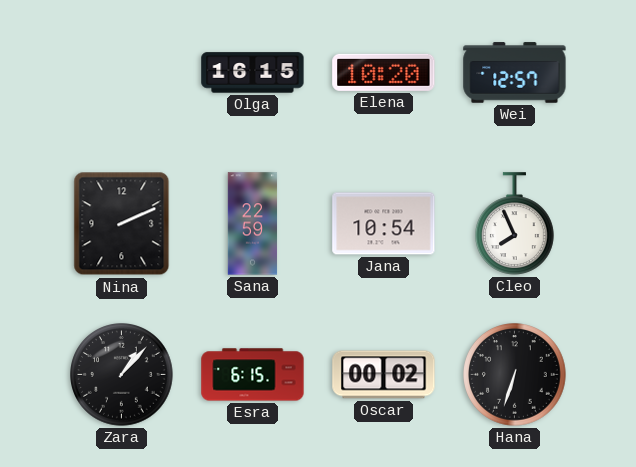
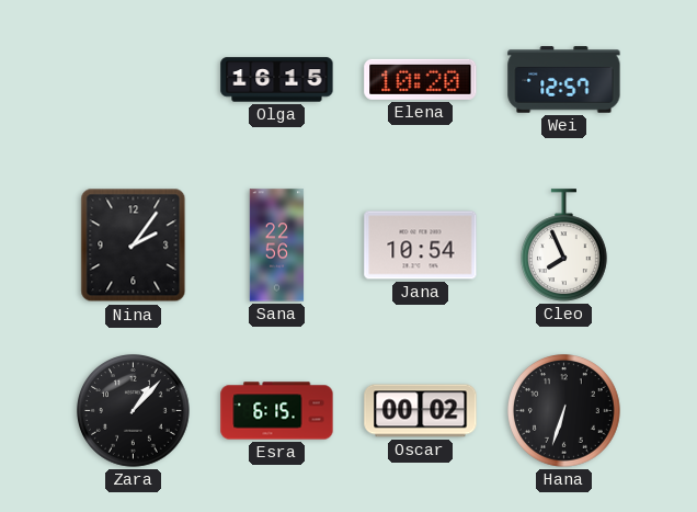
Nina: 2:11 -> 2:06 (134, 246)
Sana: 22:59 -> 22:56 (277, 246)
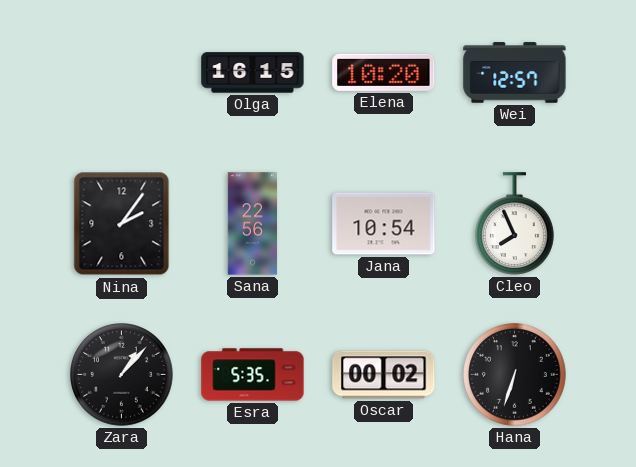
Esra: 6:15 -> 5:35 (253, 375)
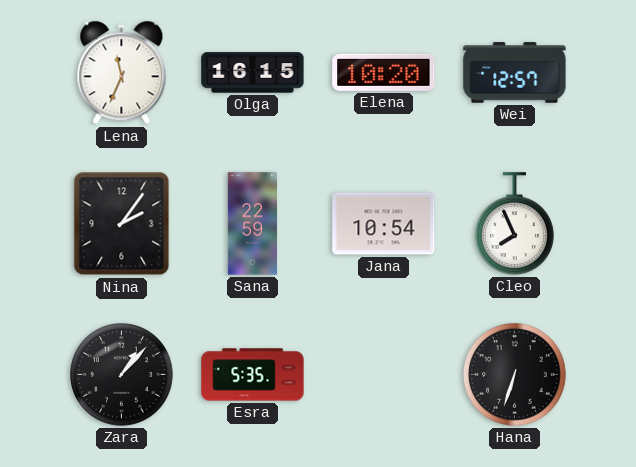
Lena: none -> 11:34 (122, 73)
Sana: 22:56 -> 22:59 (253, 224)
Oscar: 00:02 -> none (384, 375)
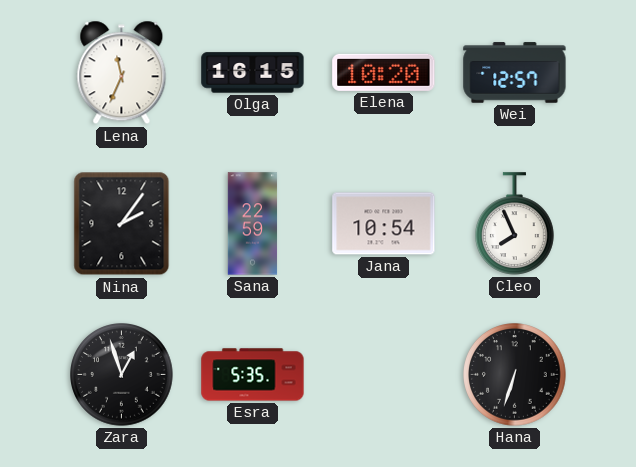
Zara: 1:07 -> 12:57 (122, 375)
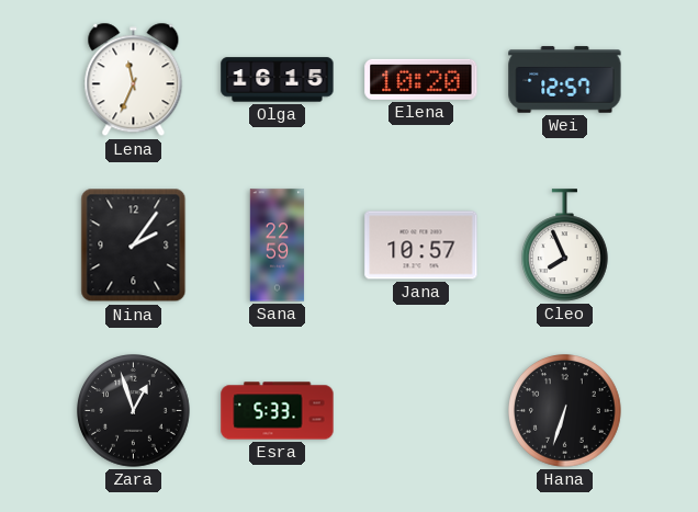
Jana: 10:54 -> 10:57 (421, 246)
Esra: 5:35 -> 5:33 (278, 411)
